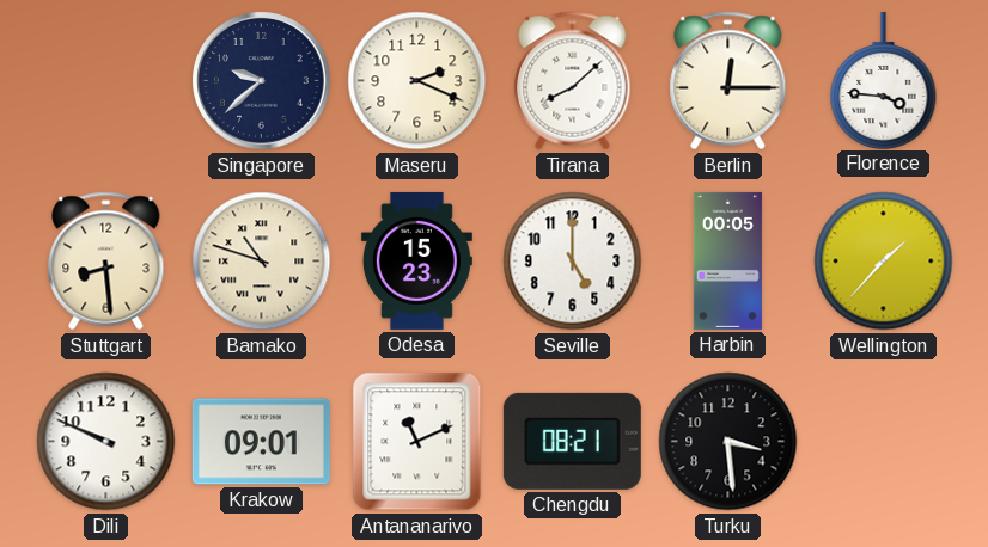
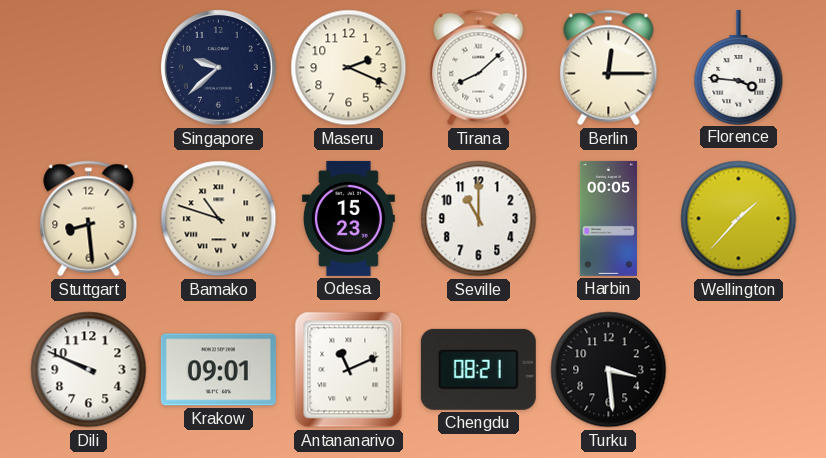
Seville: 5:00 -> 11:00 (479, 219)
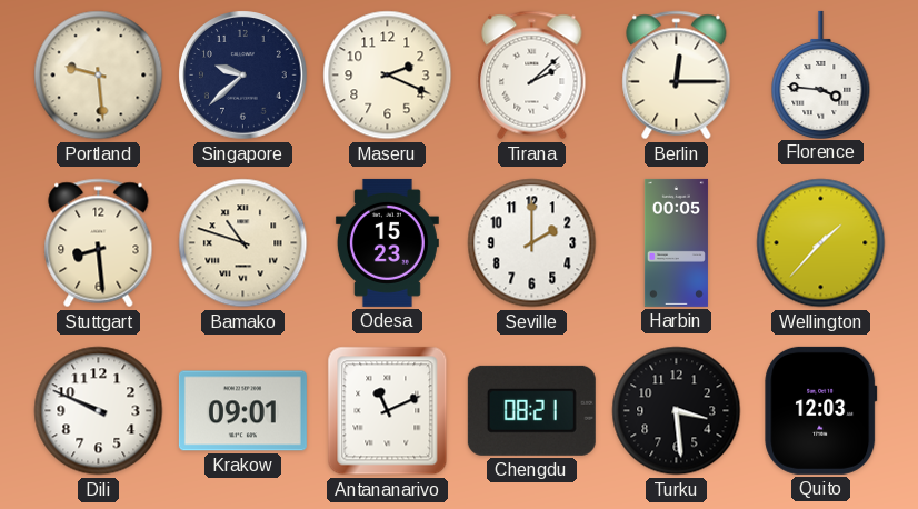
Portland: none -> 9:29 (99, 76)
Tirana: 8:08 -> 2:08 (532, 76)
Seville: 11:00 -> 2:00 (532, 243)
Quito: none -> 12:03 (821, 410)
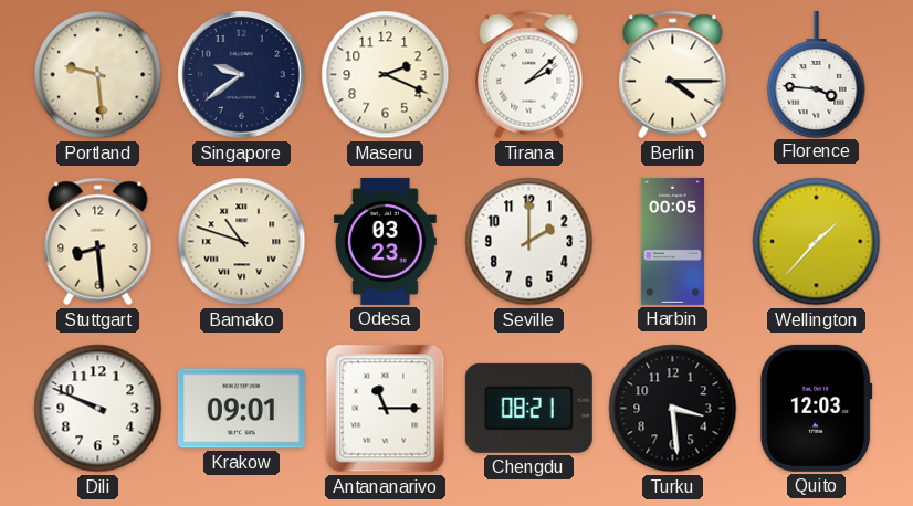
Singapore: 9:38 -> 9:39 (242, 75)
Berlin: 12:15 -> 4:15 (673, 75)
Odesa: 15:23 -> 03:23 (385, 241)
Antananarivo: 11:11 -> 11:15 (386, 409)
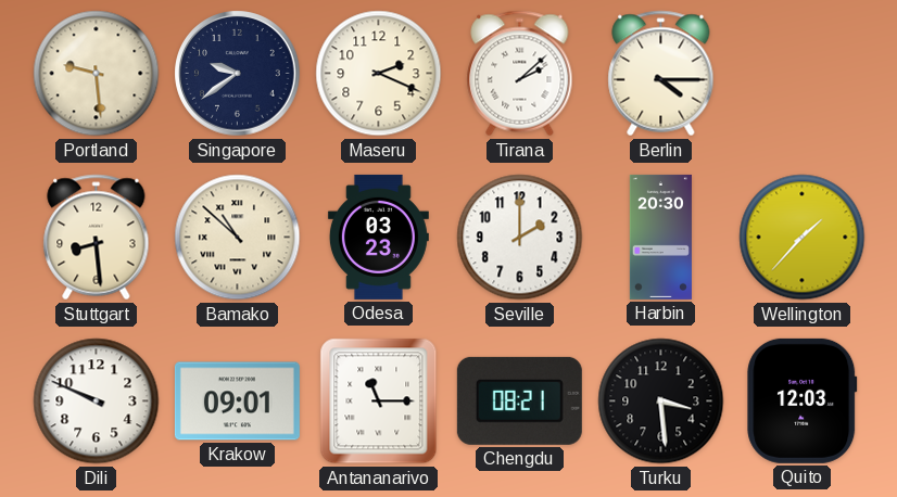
Florence: 3:46 -> none (817, 74)
Bamako: 10:48 -> 10:52 (238, 238)
Harbin: 00:05 -> 20:30 (660, 237)
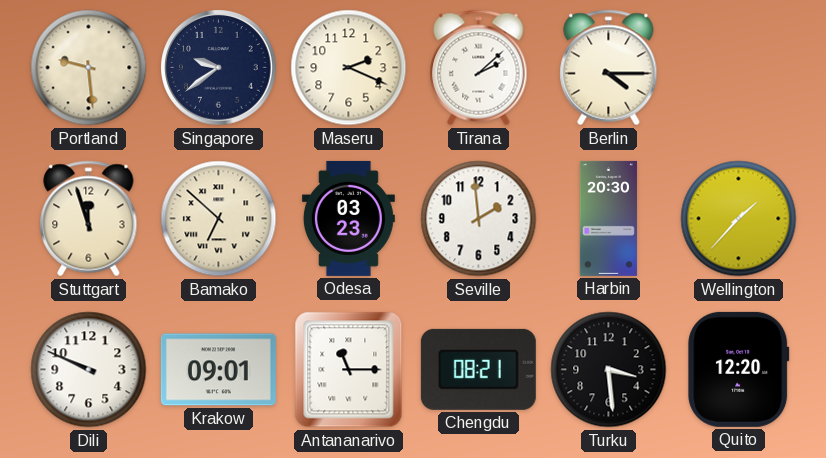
Stuttgart: 8:29 -> 11:57 (89, 219)
Bamako: 10:52 -> 6:52 (219, 219)
Seville: 2:00 -> 1:59 (479, 219)
Quito: 12:03 -> 12:20 (739, 369)
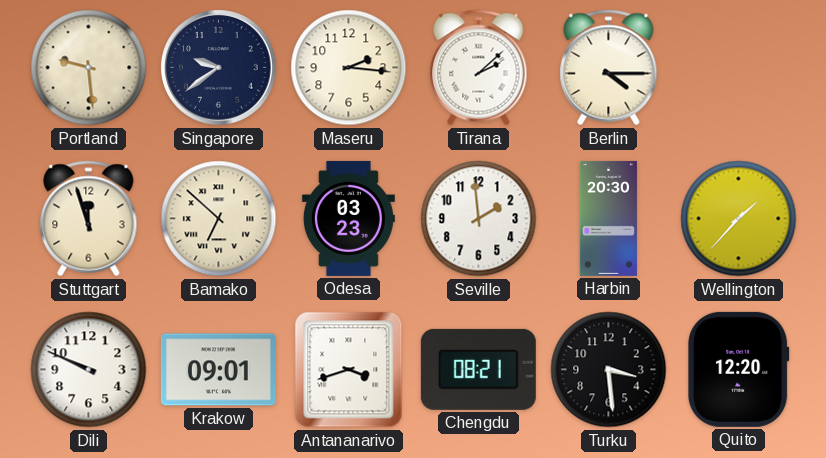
Maseru: 2:19 -> 2:16 (349, 68)
Antananarivo: 11:15 -> 3:42 (349, 370)
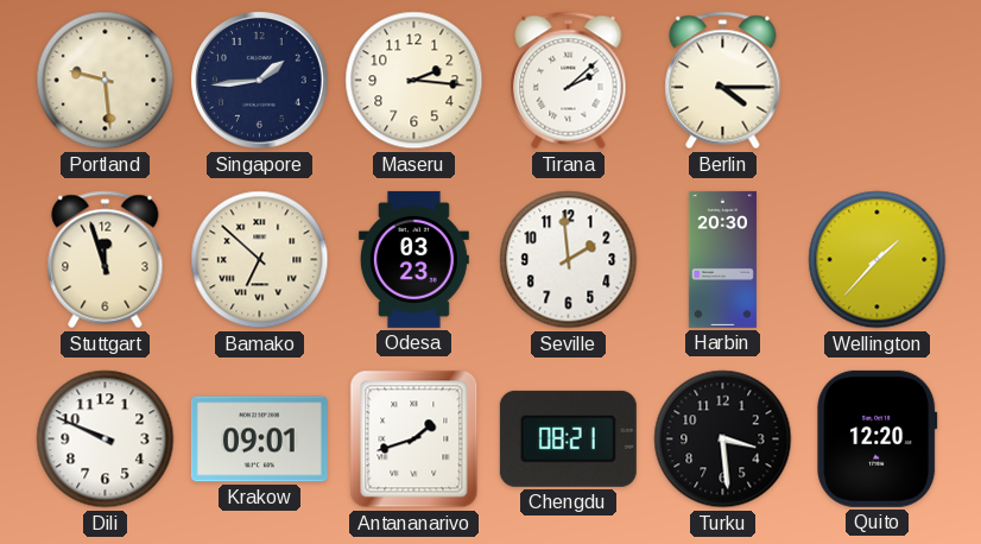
Singapore: 9:39 -> 1:44 (260, 81)
Antananarivo: 3:42 -> 1:42 (414, 439)
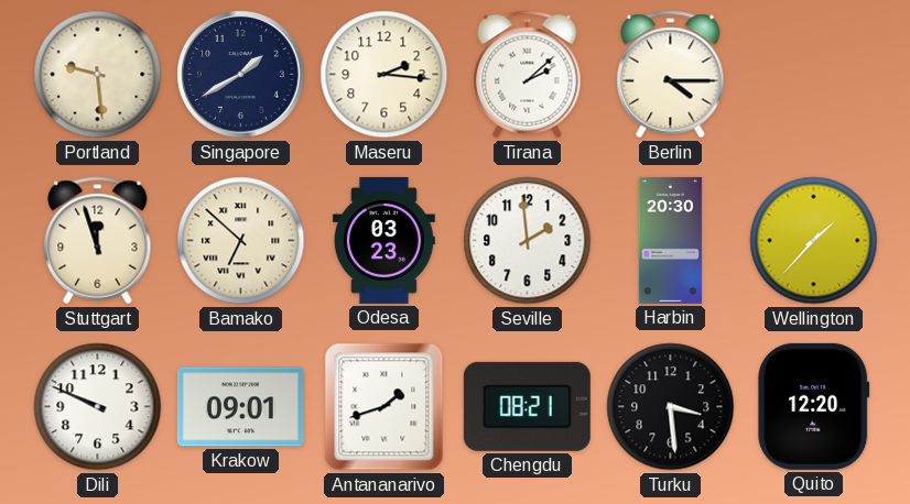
Singapore: 1:44 -> 1:40 (241, 75)
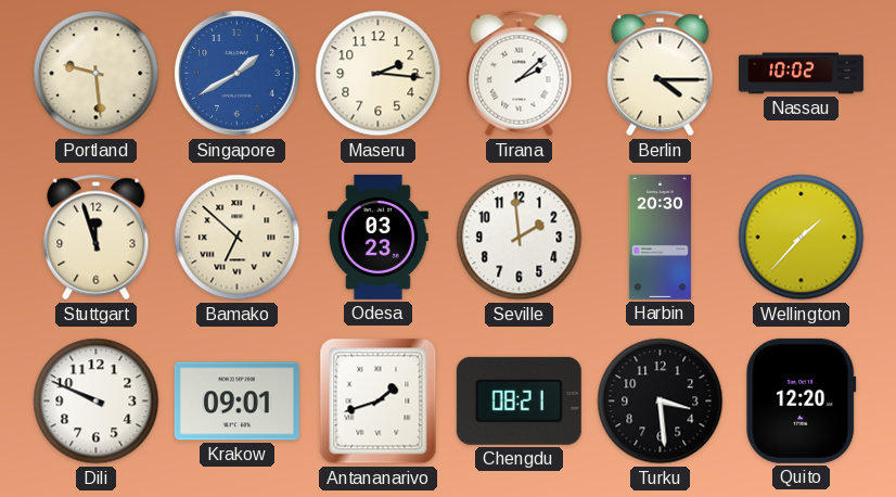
Singapore dial: navy -> blue (238, 74)
Nassau: none -> 10:02 (801, 74)
